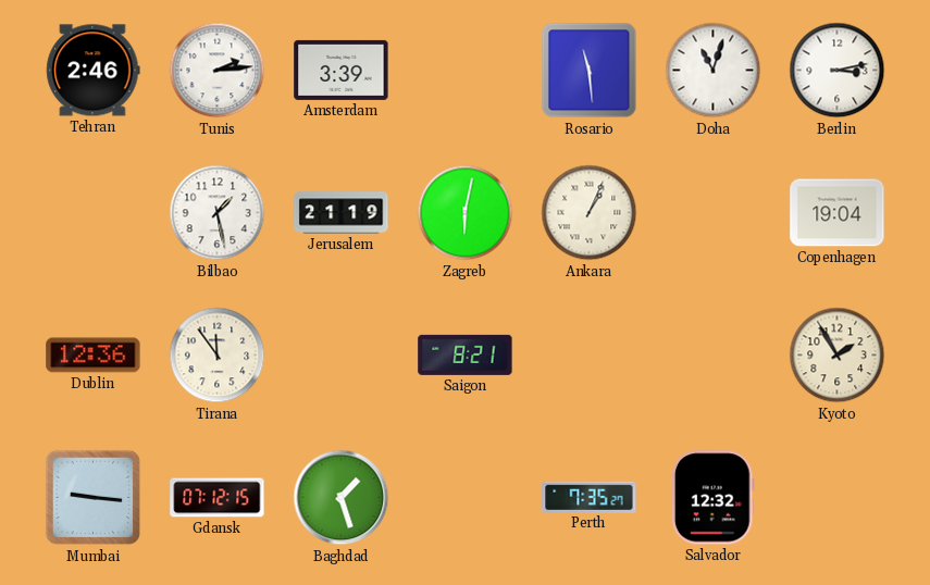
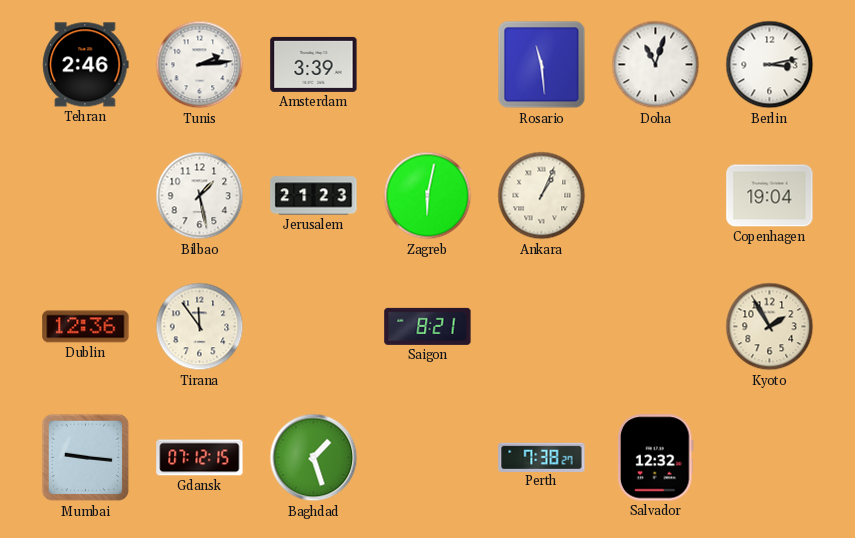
Jerusalem: 21:19 -> 21:23 (314, 196)
Perth: 7:35 -> 7:38 (542, 457)
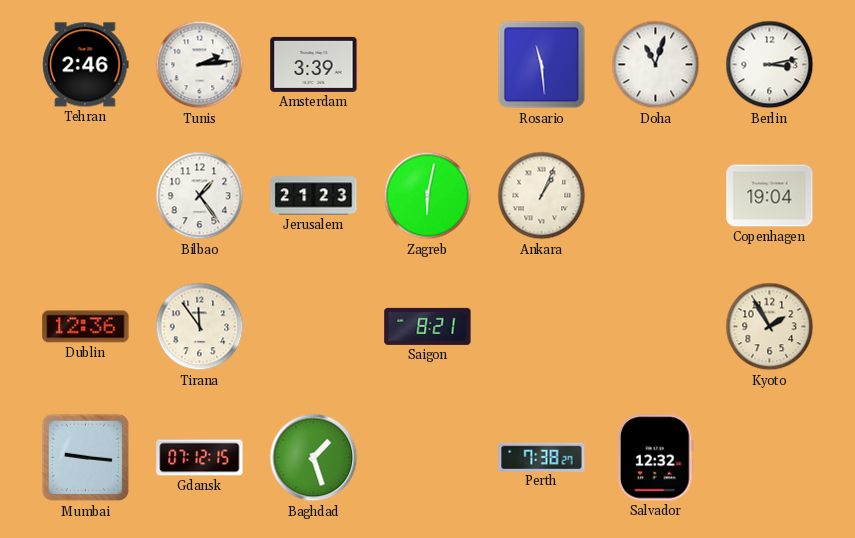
Bilbao: 1:28 -> 1:24 (200, 196)
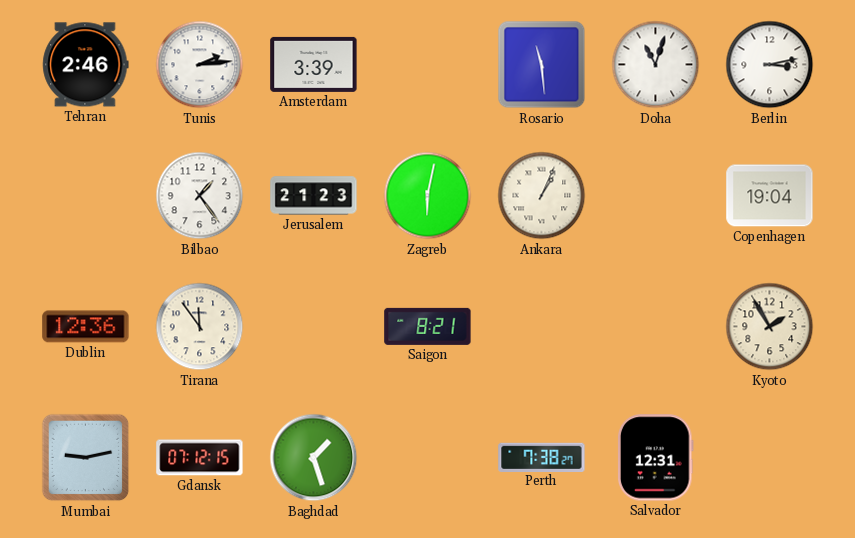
Mumbai: 9:16 -> 9:13 (86, 458)
Salvador: 12:32 -> 12:31 (655, 458)
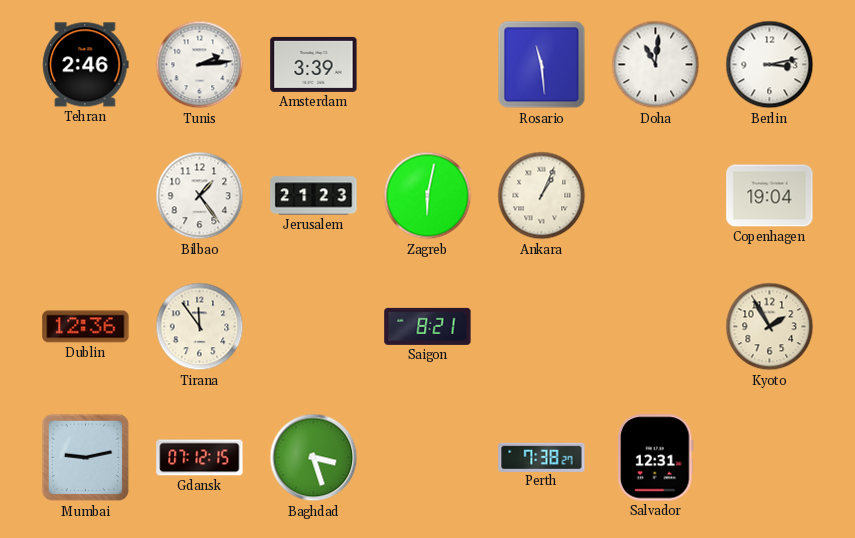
Doha: 11:03 -> 11:01 (656, 65)
Baghdad: 1:27 -> 3:27 (314, 458)
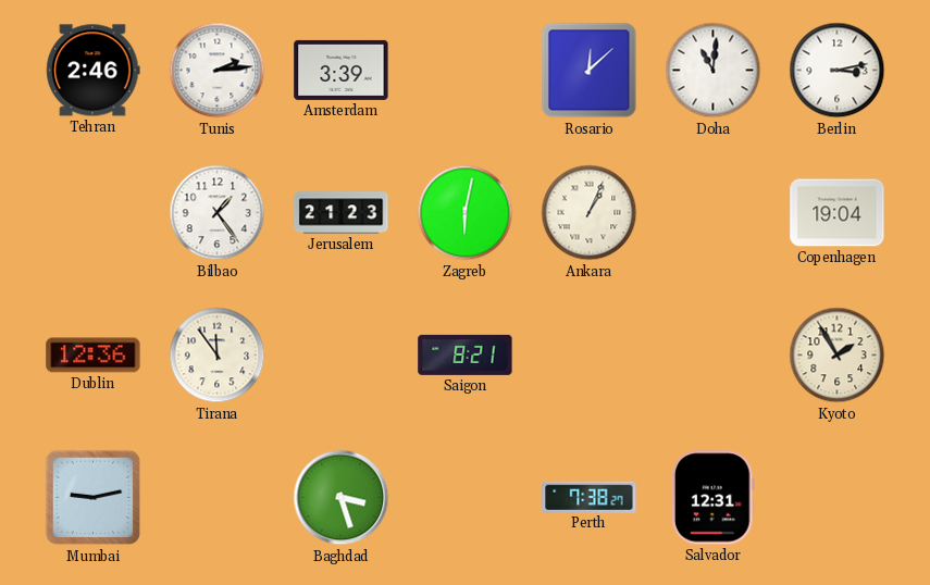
Rosario: 11:29 -> 12:08 (590, 71)
Gdansk: 07:12 -> none (200, 458)
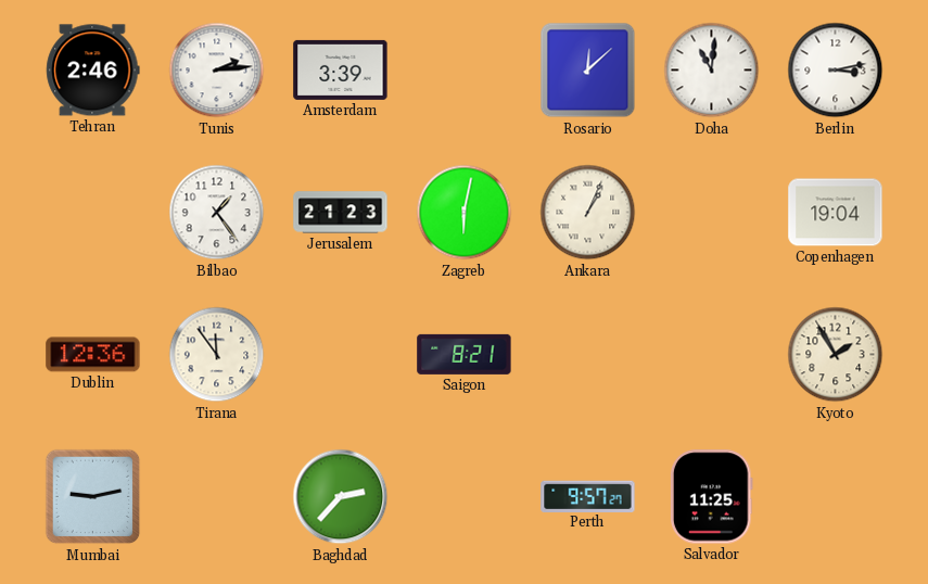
Baghdad: 3:27 -> 2:37 (341, 497)
Perth: 7:38 -> 9:57 (588, 496)
Salvador: 12:31 -> 11:25 (711, 497)
